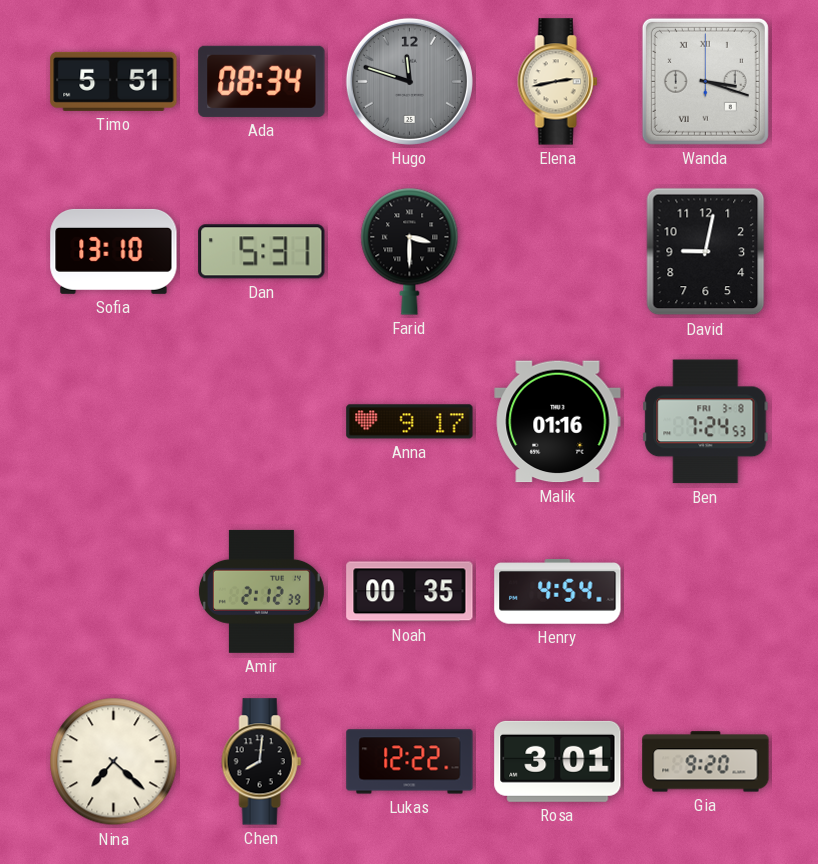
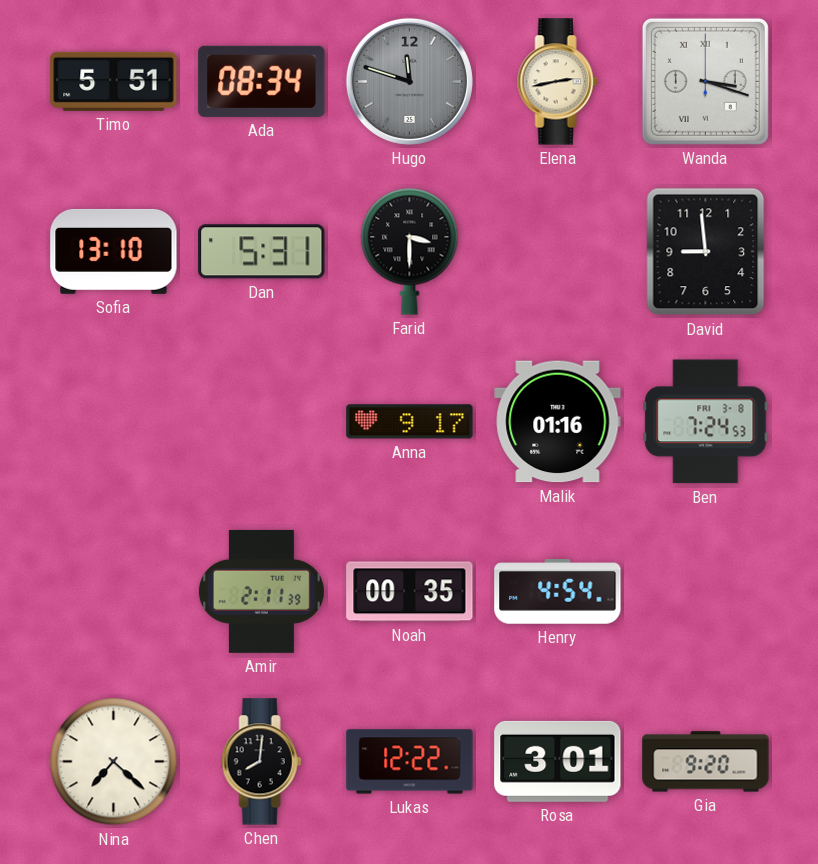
David: 9:02 -> 8:59 (706, 252)
Amir: 2:12 -> 2:11 (261, 591)
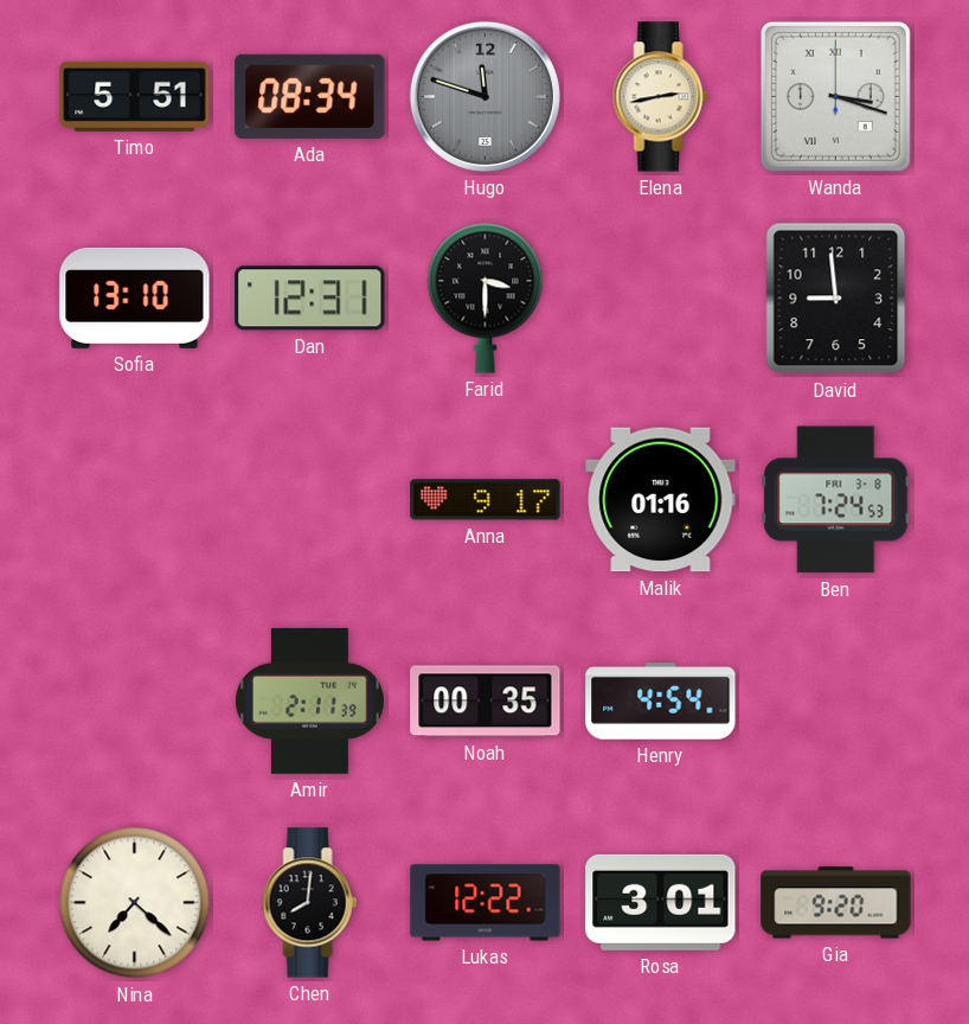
Dan: 5:31 -> 12:31 (310, 299)
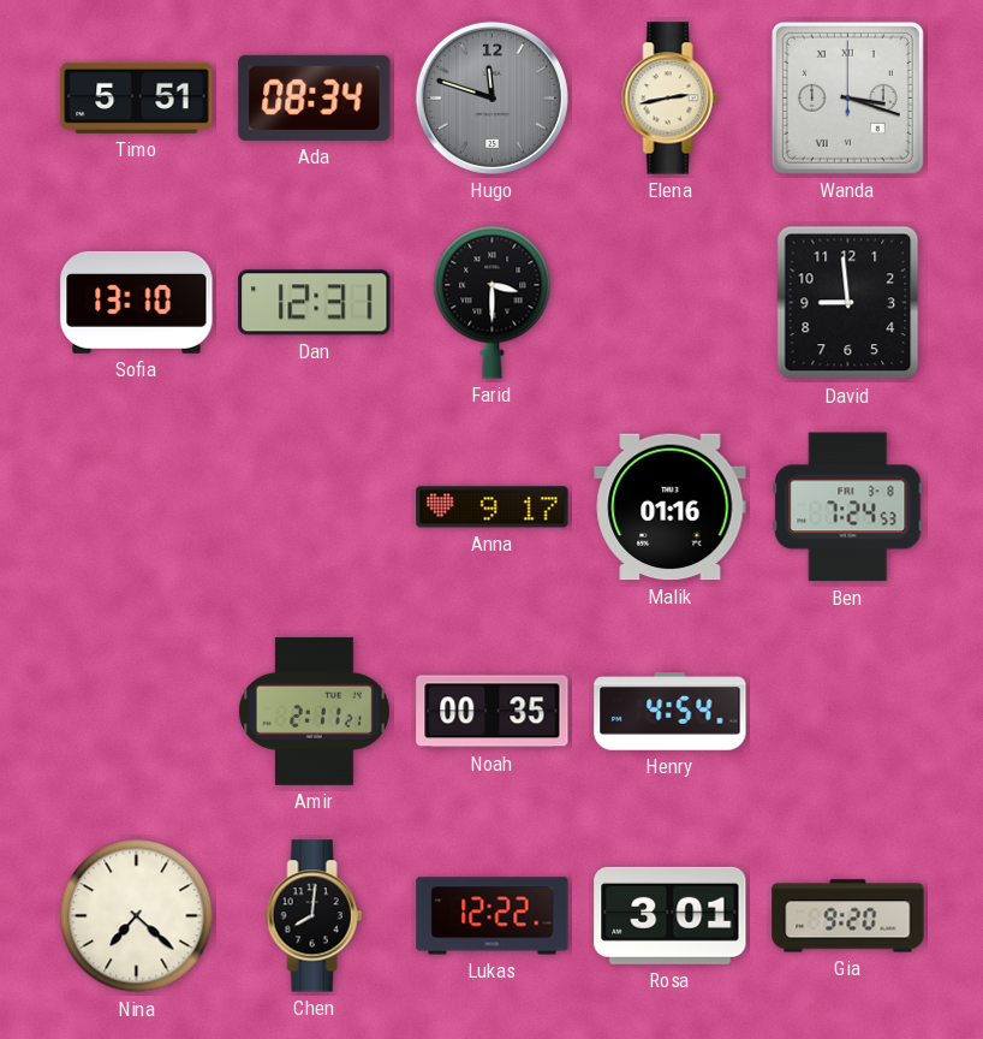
Amir: 2:11:39 -> 2:11:21 (314, 711)
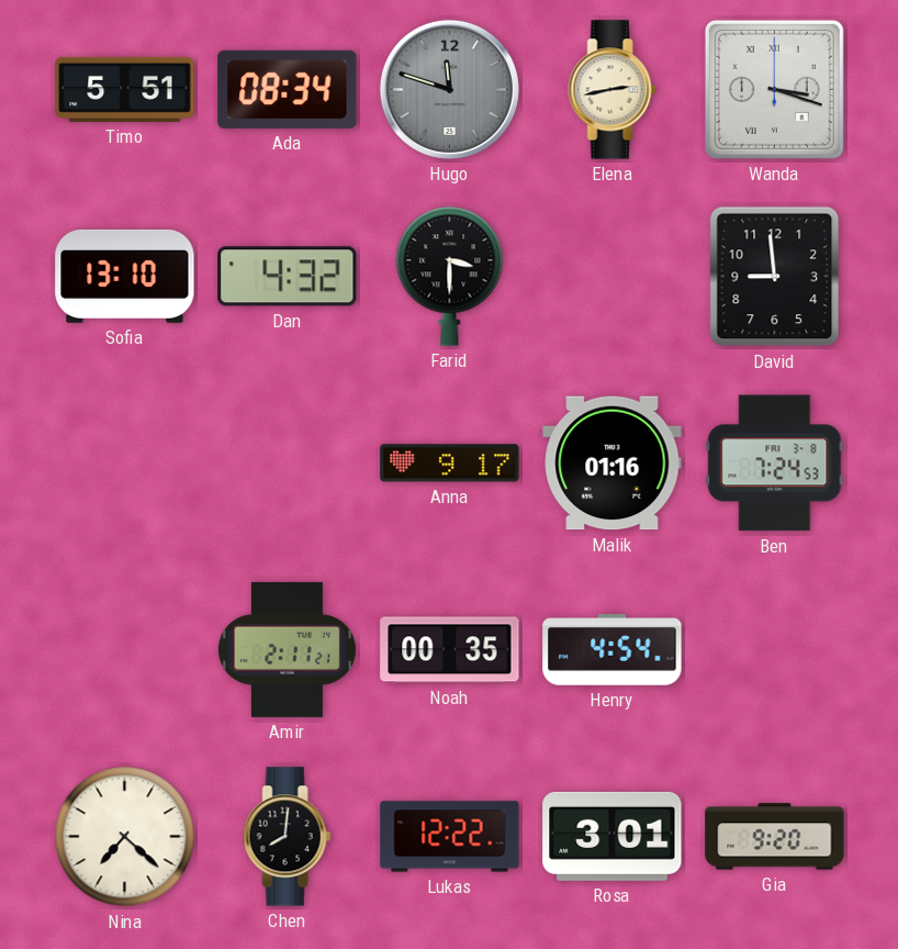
Dan: 12:31 -> 4:32 (288, 277)
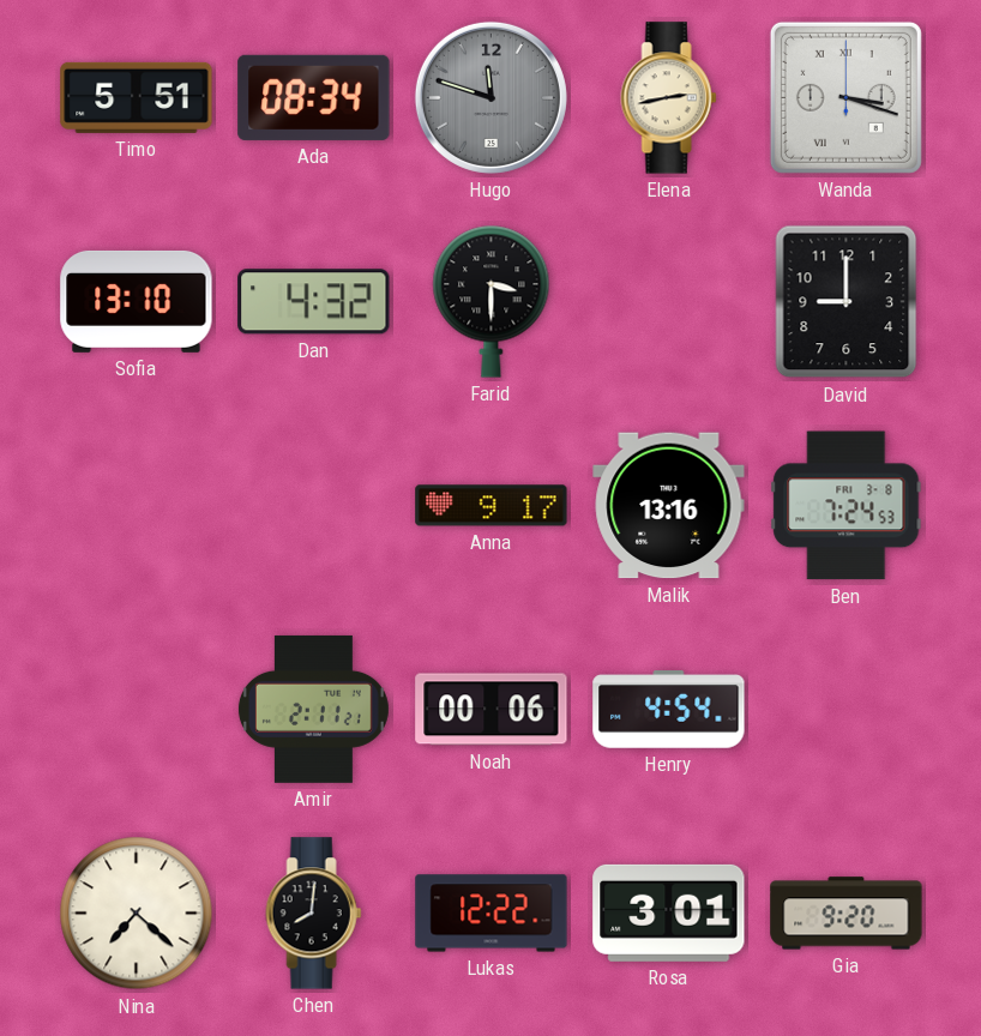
David: 8:59 -> 9:00 (847, 302)
Malik: 01:16 -> 13:16 (669, 506)
Noah: 00:35 -> 00:06 (492, 710)
